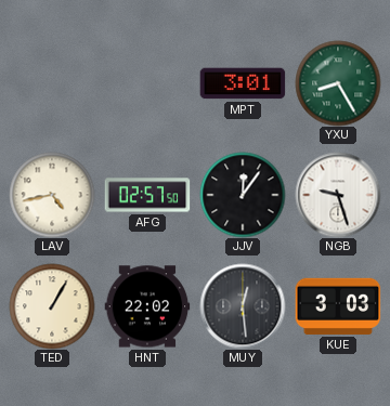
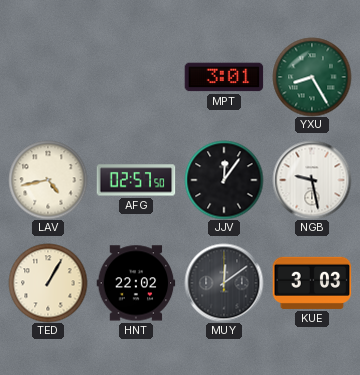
NGB: 9:27 -> 9:28 (312, 180)
MUY: 12:29 -> 12:09 (224, 283)
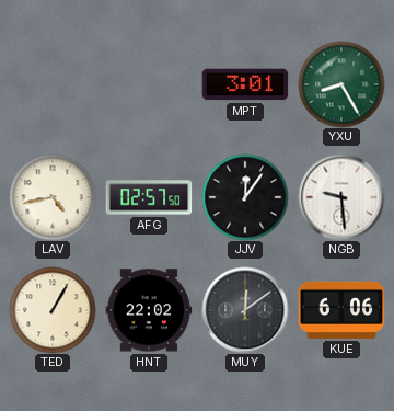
NGB: 9:28 -> 9:29 (341, 197)
KUE: 3:03 -> 6:06 (341, 310)
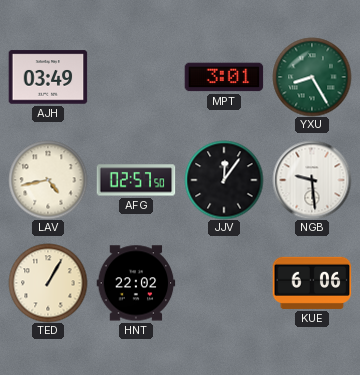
AJH: none -> 03:49 (48, 77)
MUY: 12:09 -> none (245, 310)
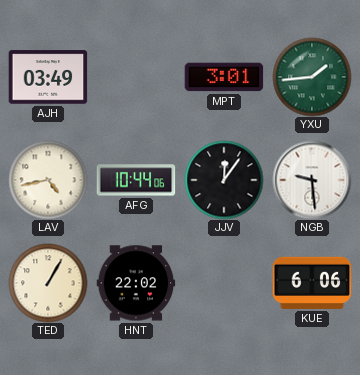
YXU: 8:25 -> 1:44 (312, 77)
AFG: 02:57 -> 10:44 (136, 180)
